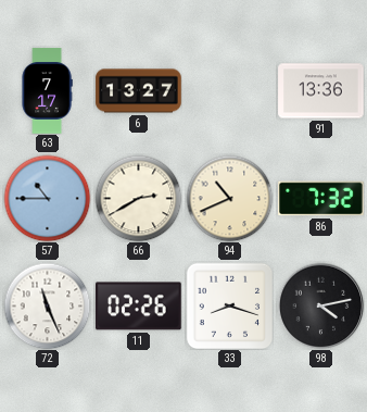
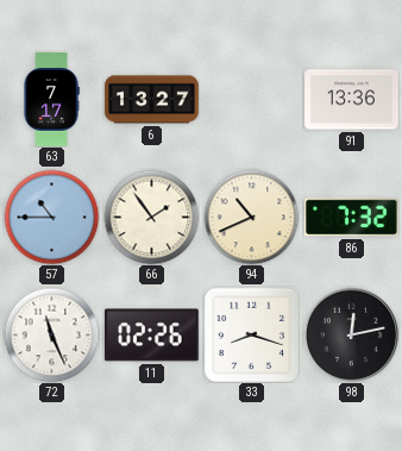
66: 2:40 -> 1:54 (151, 217)
98: 4:13 -> 12:13 (351, 334)
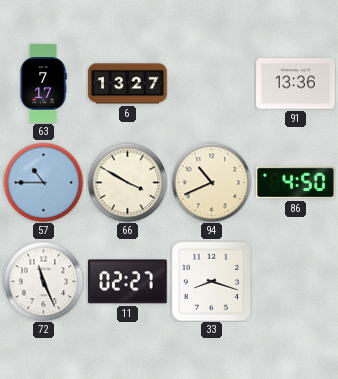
66: 1:54 -> 3:50 (127, 182)
86: 7:32 -> 4:50 (296, 183)
11: 02:26 -> 02:27 (128, 282)
98: 12:13 -> none (351, 334)
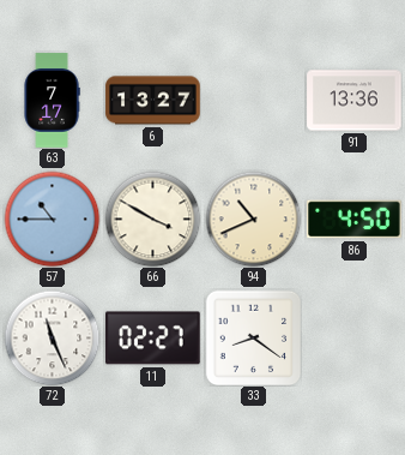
33: 8:18 -> 8:21 (253, 337)
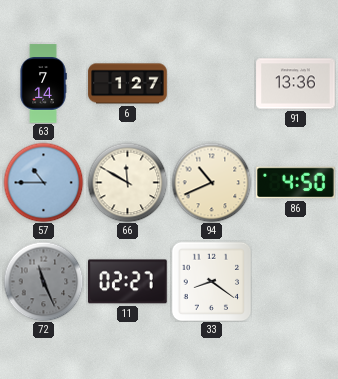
63: 7:17 -> 7:14 (43, 84)
6: 13:27 -> 1:27 (128, 84)
66: 3:50 -> 11:50 (127, 182)
72 dial: white -> grey (43, 281)
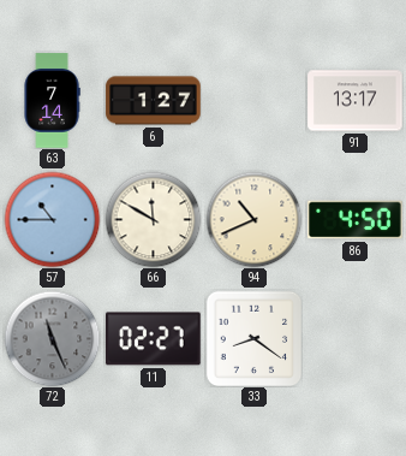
91: 13:36 -> 13:17 (356, 101)
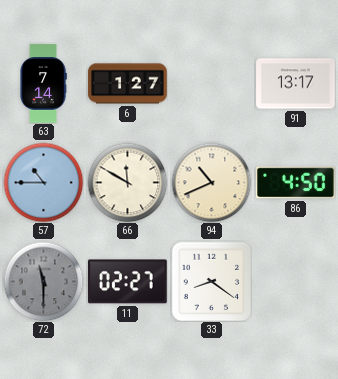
72: 11:26 -> 11:30 (43, 281)
